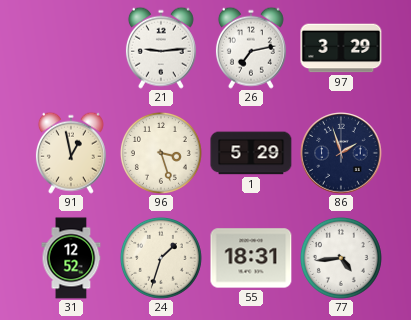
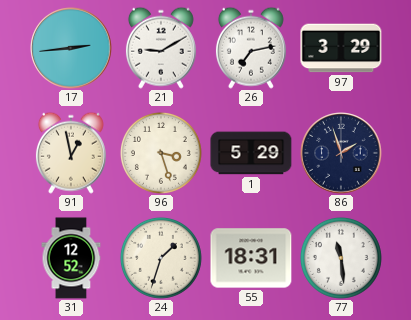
17: none -> 2:44 (71, 48)
21: 9:14 -> 9:10 (161, 48)
77: 4:44 -> 11:29 (341, 258)
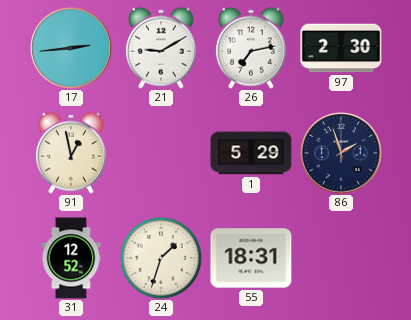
97: 3:29 -> 2:30 (341, 48)
96: 3:27 -> none (161, 153)
77: 11:29 -> none (341, 258)
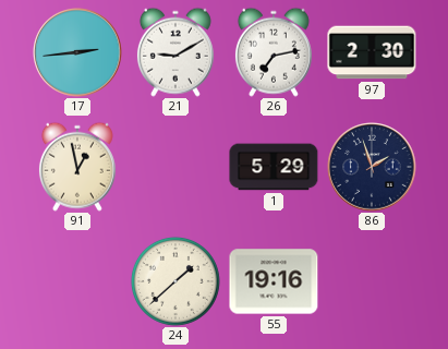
31: 12:52 -> none (71, 258)
24: 1:33 -> 1:38 (175, 281)
55: 18:31 -> 19:16 (274, 281)
